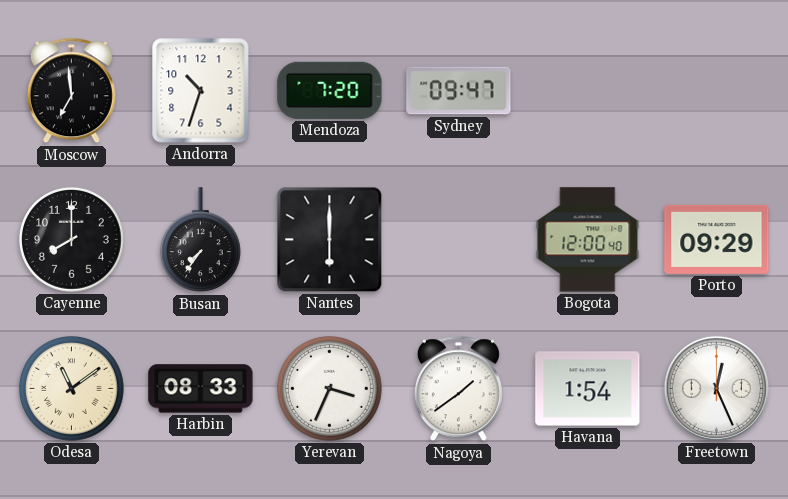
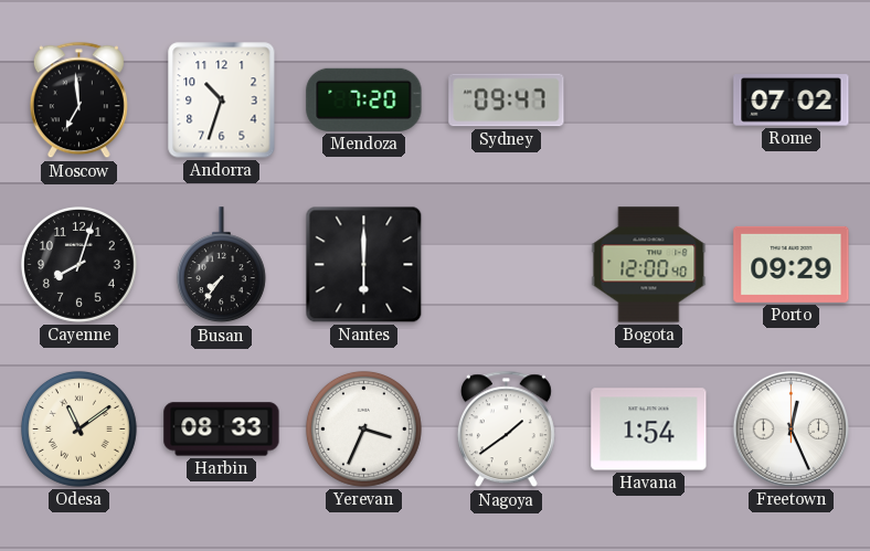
Rome: none -> 07:02 (792, 100)
Cayenne: 8:00 -> 8:03 (78, 264)
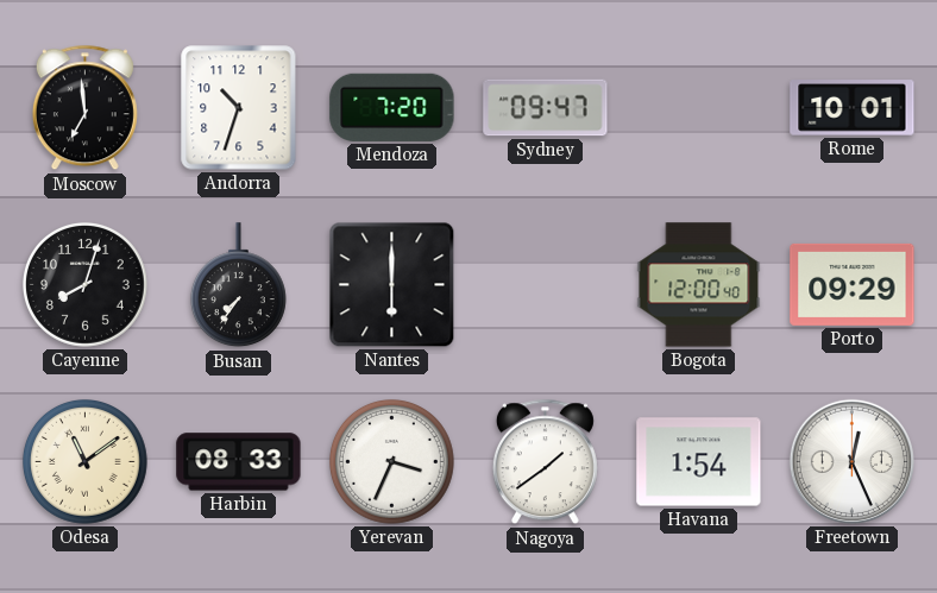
Rome: 07:02 -> 10:01 (853, 108)
